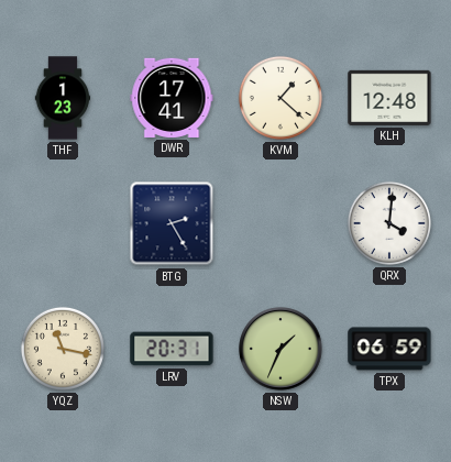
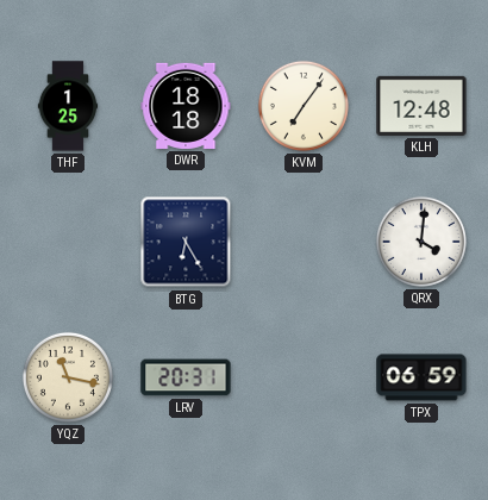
THF: 1:23 -> 1:25 (68, 106)
DWR: 17:41 -> 18:18 (186, 106)
KVM: 1:22 -> 7:06 (304, 106)
BTG: 2:25 -> 6:25 (186, 242)
NSW: 1:34 -> none (280, 349)
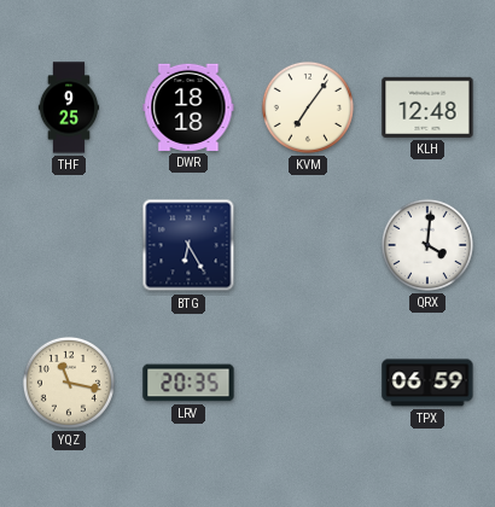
THF: 1:25 -> 9:25 (69, 107)
LRV: 20:31 -> 20:35 (188, 383)
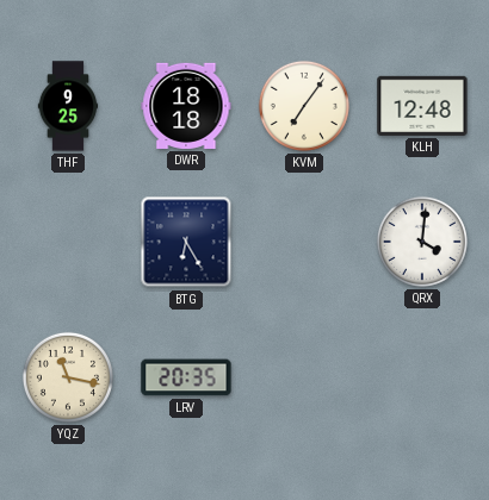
TPX: 06:59 -> none (427, 383)
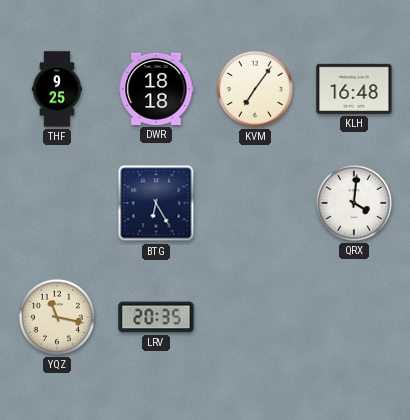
KLH: 12:48 -> 16:48 (354, 89)
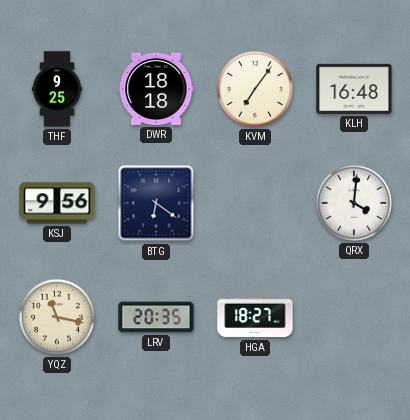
KSJ: none -> 9:56 (57, 203)
BTG: 6:25 -> 6:21 (156, 203)
HGA: none -> 18:27 (255, 317)
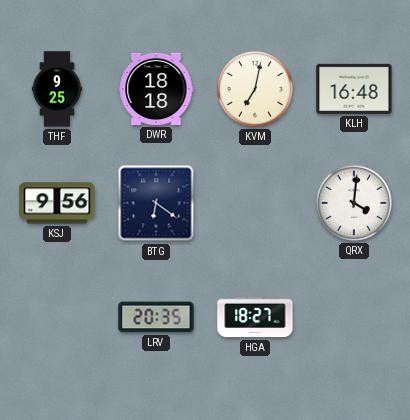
KVM: 7:06 -> 7:02 (255, 89)
YQZ: 11:17 -> none (57, 317)
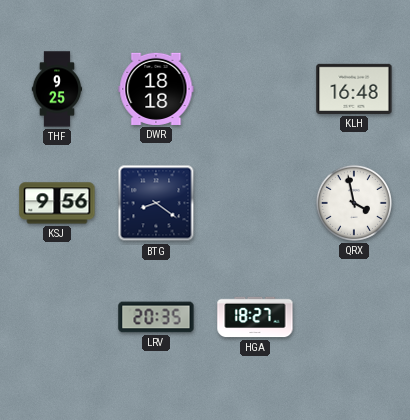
KVM: 7:02 -> none (255, 89)
BTG: 6:21 -> 8:21 (156, 203)
QRX: 4:01 -> 3:58 (354, 203)
